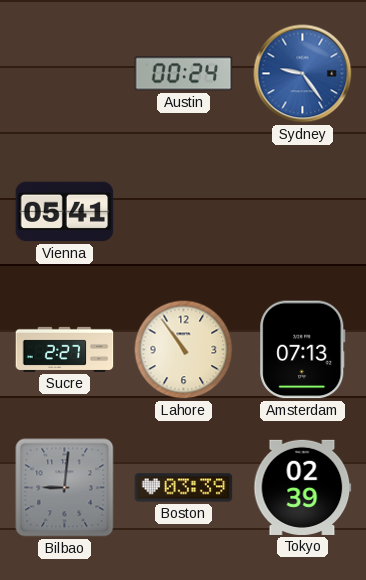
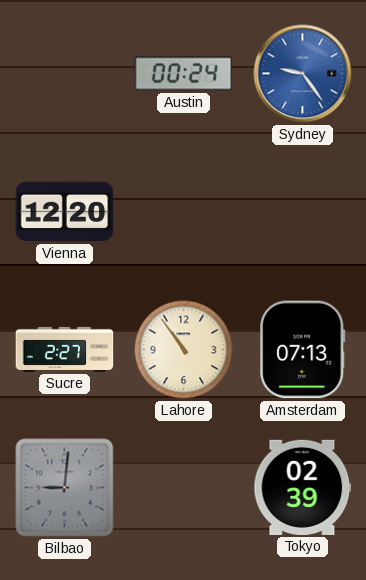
Vienna: 05:41 -> 12:20 (65, 212)
Boston: 03:39 -> none (184, 488)
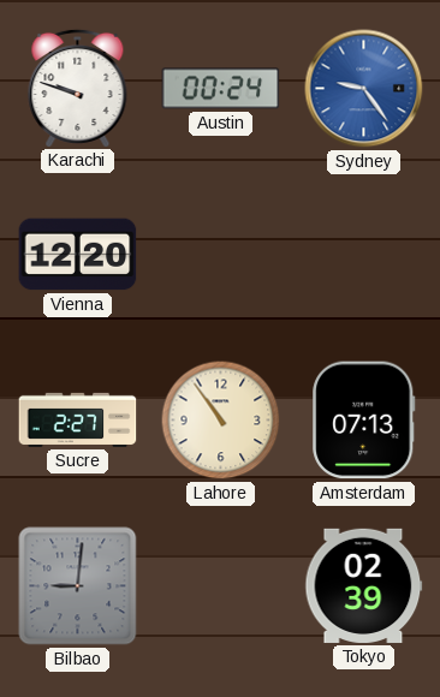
Karachi: none -> 9:48 (78, 88)
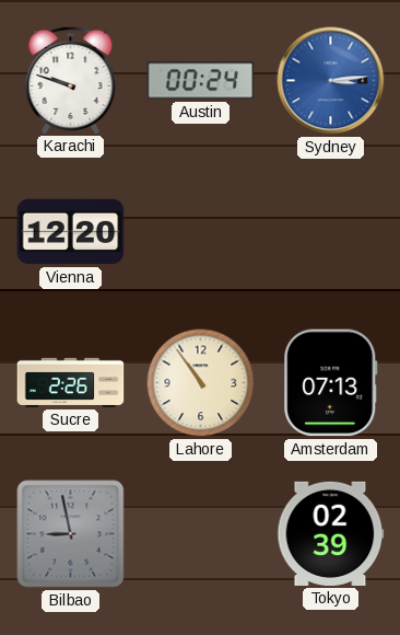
Sydney: 9:24 -> 3:14 (331, 81)
Sucre: 2:27 -> 2:26 (71, 382)
Bilbao: 9:01 -> 8:58 (71, 534)
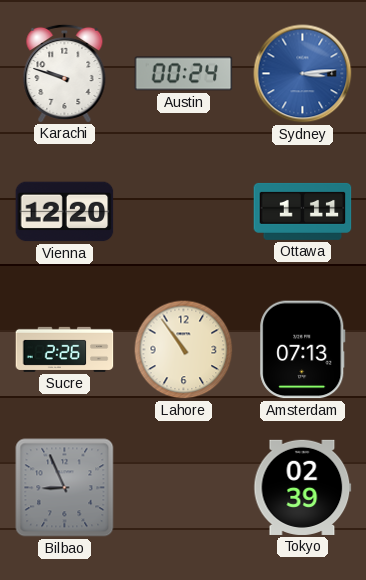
Ottawa: none -> 1:11 (303, 211)
Bilbao: 8:58 -> 8:56 (65, 488)
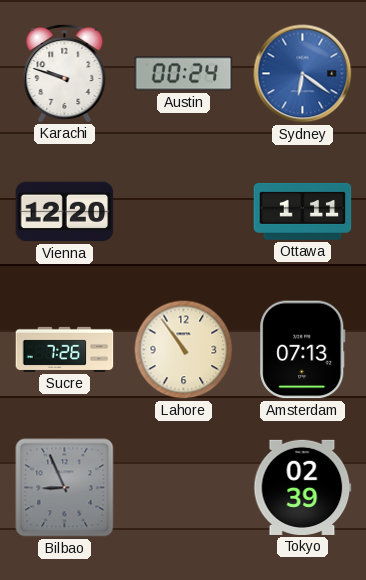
Sydney: 3:14 -> 6:21 (303, 74)
Sucre: 2:26 -> 7:26 (65, 349)
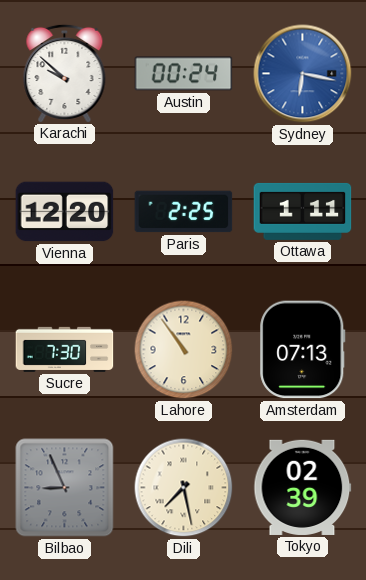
Karachi: 9:48 -> 9:52 (65, 73)
Sydney: 6:21 -> 6:17 (303, 74)
Paris: none -> 2:25 (184, 212)
Sucre: 7:26 -> 7:30 (65, 349)
Dili: none -> 7:28 (184, 488)
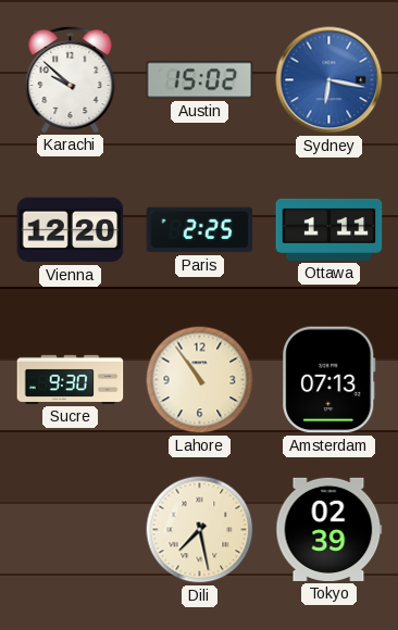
Austin: 00:24 -> 15:02 (200, 80)
Sucre: 7:30 -> 9:30 (71, 379)
Bilbao: 8:56 -> none (65, 488)
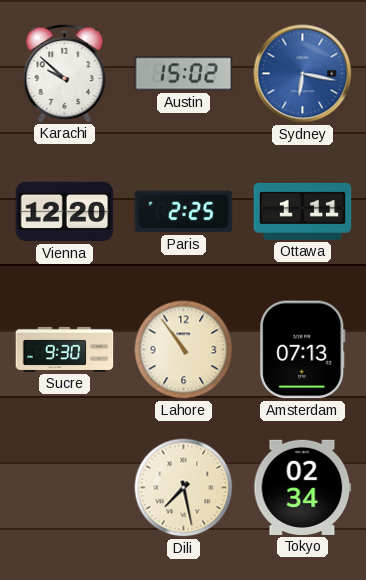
Tokyo: 02:39 -> 02:34 (303, 487)
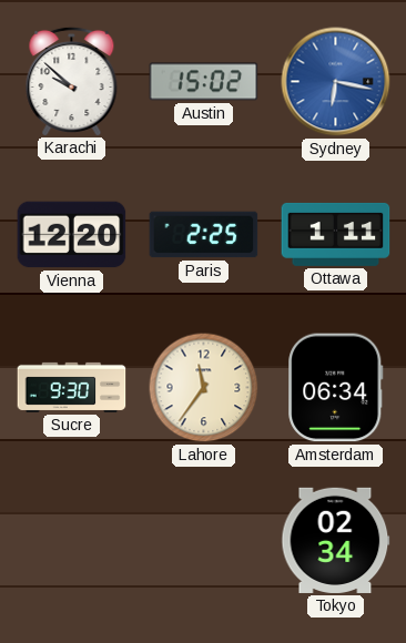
Lahore: 10:54 -> 11:36 (204, 388)
Amsterdam: 07:13 -> 06:34 (336, 388)
Dili: 7:28 -> none (184, 488)
